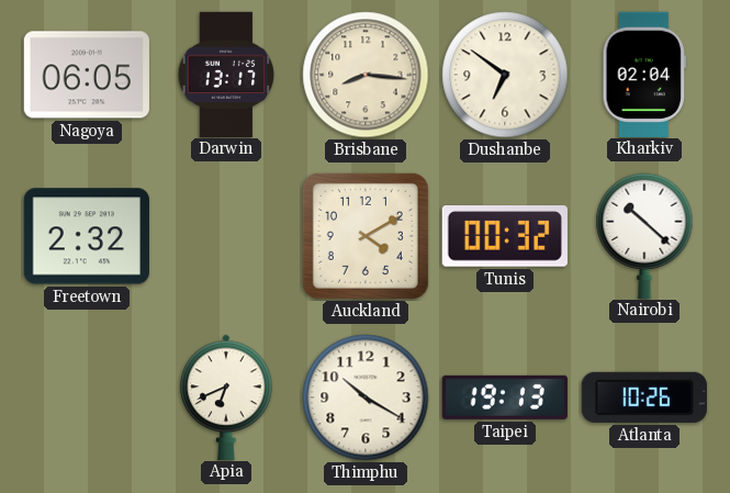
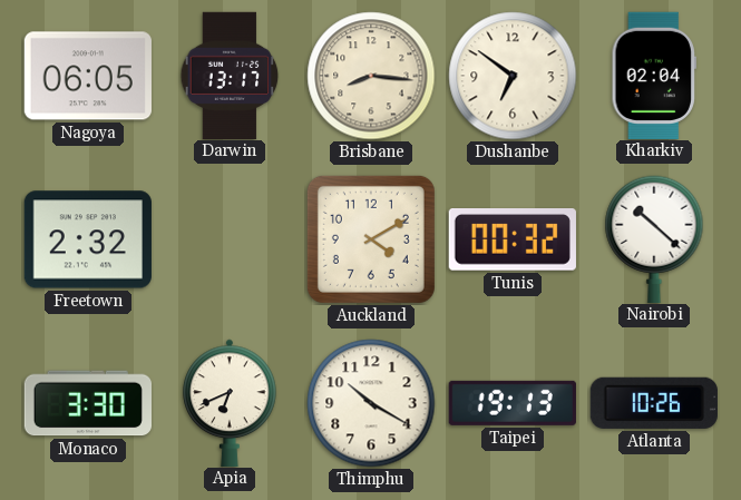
Monaco: none -> 3:30 (87, 403)
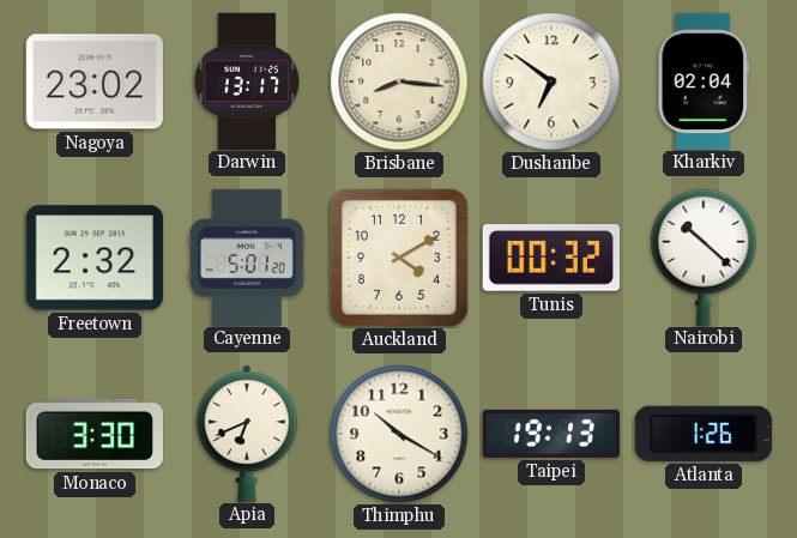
Nagoya: 06:05 -> 23:02 (95, 81)
Cayenne: none -> 5:01 (247, 256)
Atlanta: 10:26 -> 1:26 (704, 434)
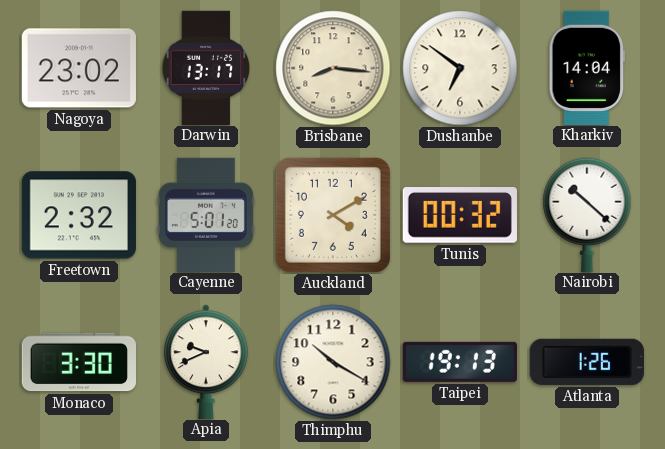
Kharkiv: 02:04 -> 14:04 (586, 67)
Apia: 6:41 -> 9:41 (206, 361)
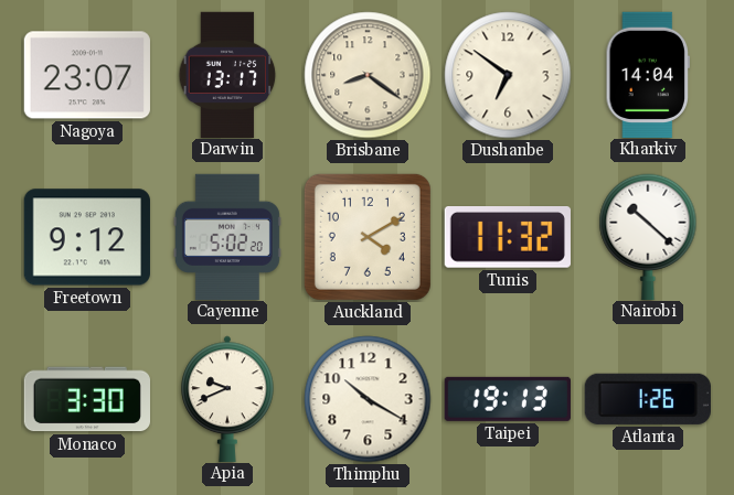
Nagoya: 23:02 -> 23:07 (87, 75)
Brisbane: 8:16 -> 8:21 (368, 75)
Freetown: 2:32 -> 9:12 (87, 237)
Cayenne: 5:01 -> 5:02 (227, 236)
Tunis: 00:32 -> 11:32 (508, 238)
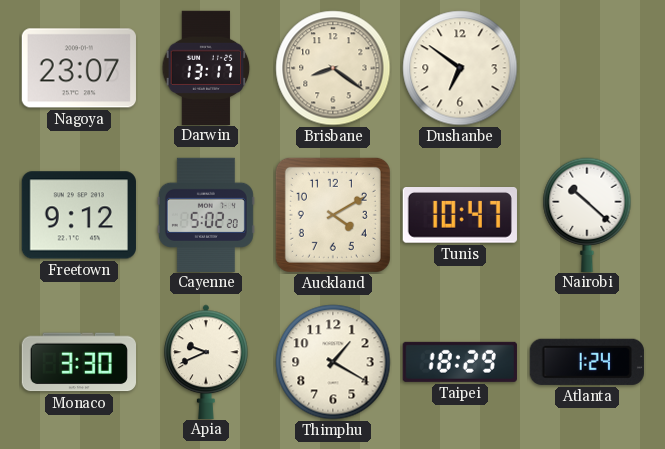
Kharkiv: 14:04 -> none (647, 74)
Tunis: 11:32 -> 10:47 (460, 216)
Thimphu: 10:20 -> 1:20 (333, 362)
Taipei: 19:13 -> 18:29 (460, 362)
Atlanta: 1:26 -> 1:24 (587, 362)
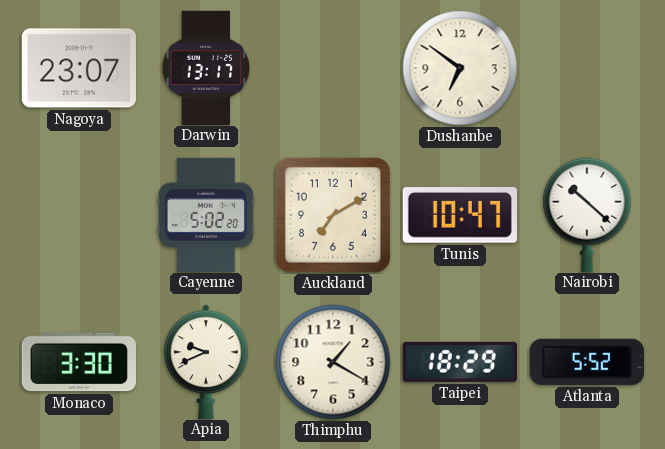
Brisbane: 8:21 -> none (333, 68)
Freetown: 9:12 -> none (79, 215)
Auckland: 4:10 -> 7:10 (333, 215)
Atlanta: 1:24 -> 5:52 (587, 362)
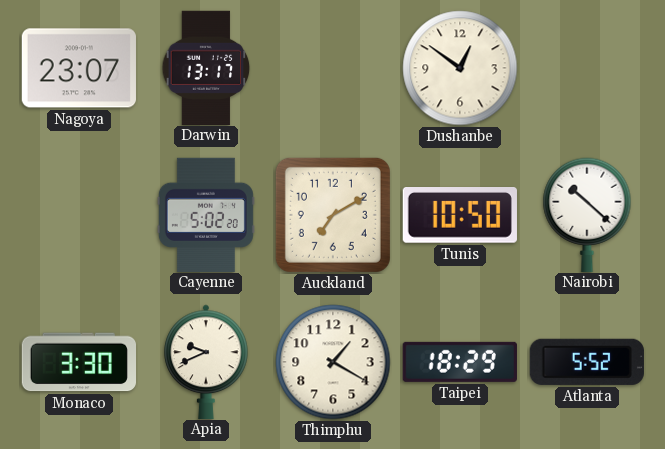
Dushanbe: 6:51 -> 12:51 (460, 68)
Tunis: 10:47 -> 10:50 (460, 216)
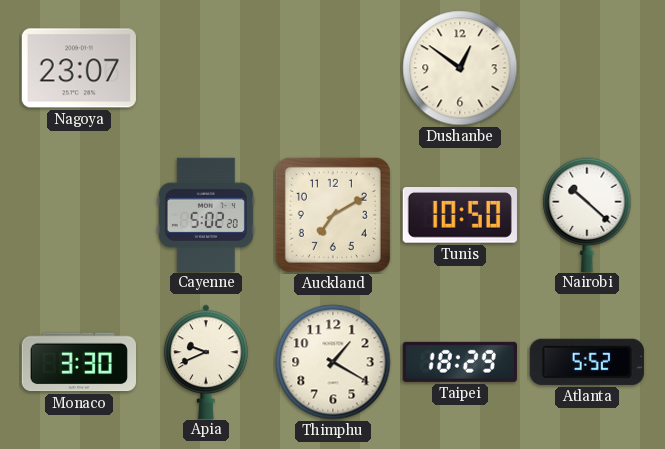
Darwin: 13:17 -> none (206, 67)
